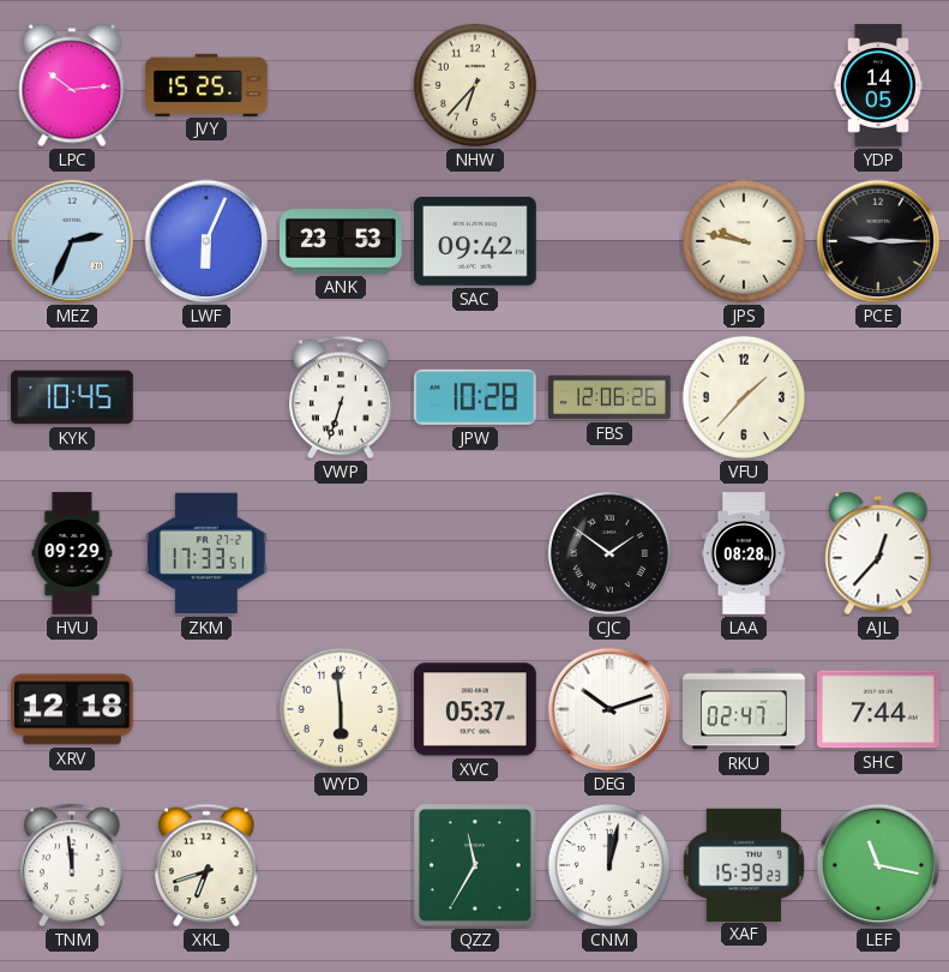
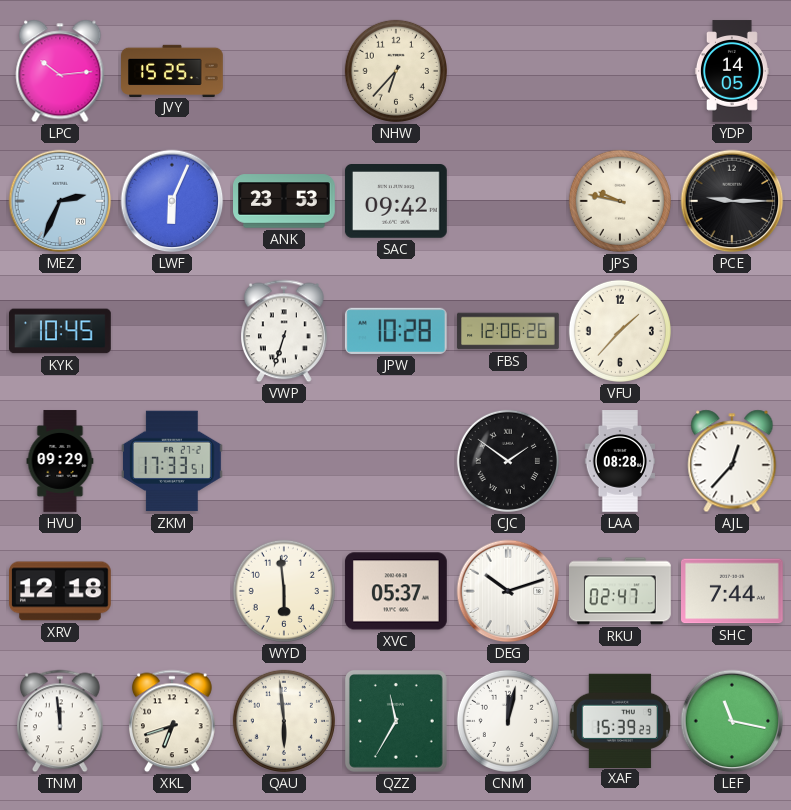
QAU: none -> 5:59 (284, 721)
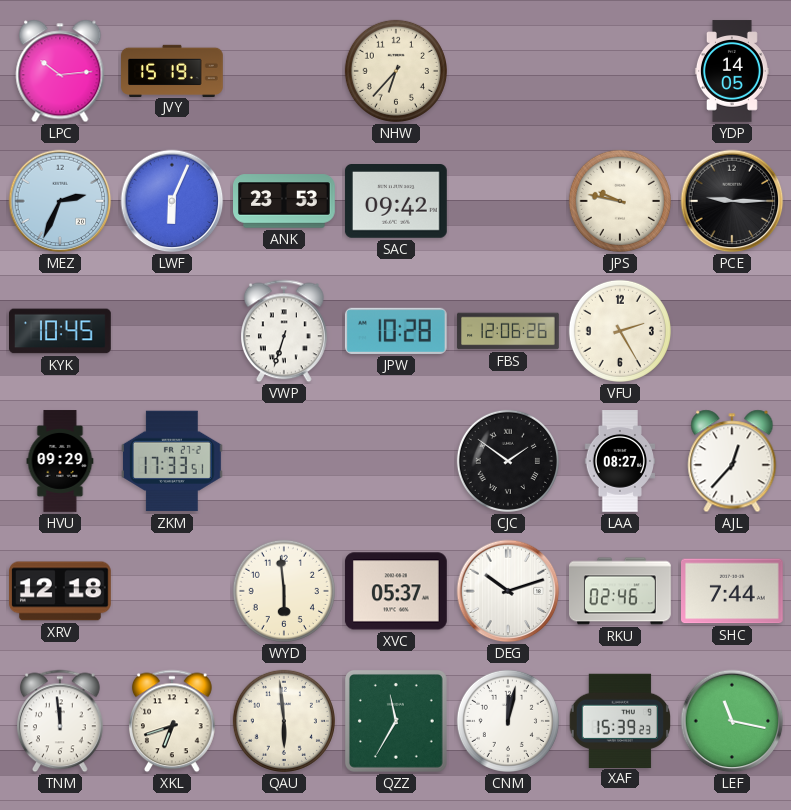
JVY: 15:25 -> 15:19 (173, 70)
VFU: 1:37 -> 2:25 (620, 331)
LAA: 08:28 -> 08:27 (619, 461)
RKU: 02:47 -> 02:46 (621, 591)
